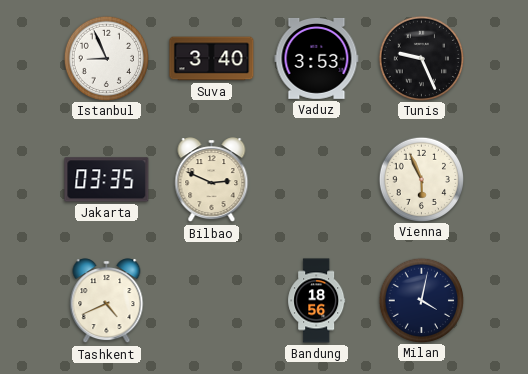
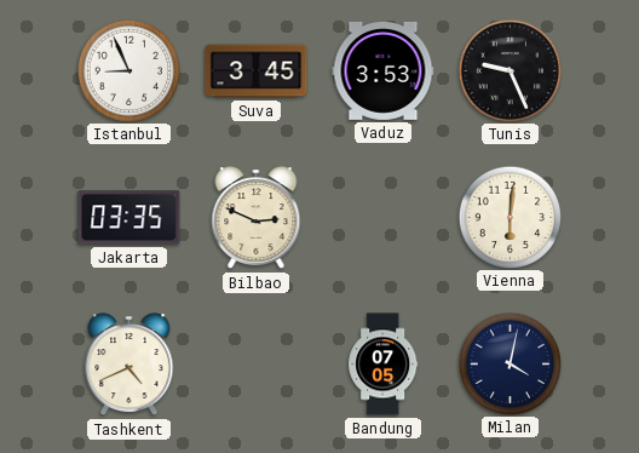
Suva: 3:40 -> 3:45 (257, 71)
Vienna: 5:56 -> 6:01 (510, 217)
Bandung: 18:56 -> 07:05 (384, 365)
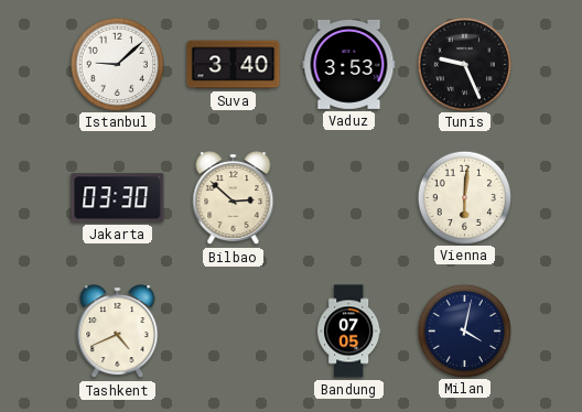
Istanbul: 8:56 -> 9:08 (117, 64)
Suva: 3:45 -> 3:40 (234, 65)
Jakarta: 03:35 -> 03:30 (118, 198)
Bilbao: 2:49 -> 2:52 (234, 198)
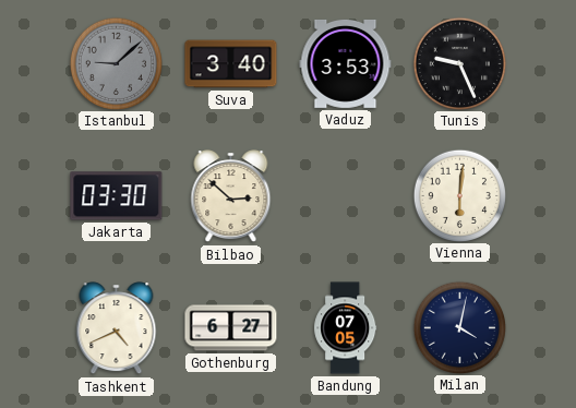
Istanbul dial: white -> grey (116, 63)
Gothenburg: none -> 6:27 (231, 328)
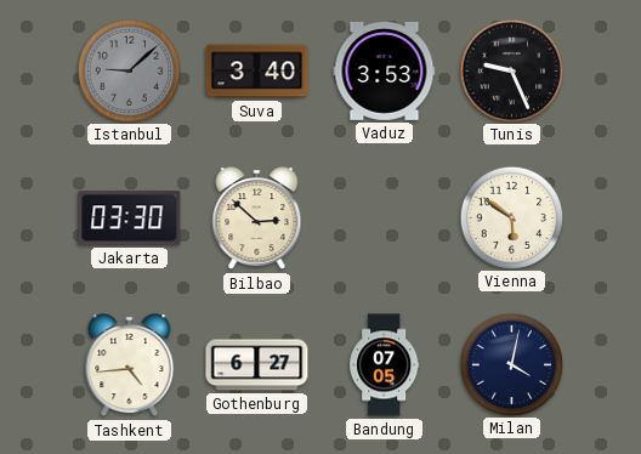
Vienna: 6:01 -> 5:51 (511, 217)
Tashkent: 4:41 -> 4:44 (130, 365)
